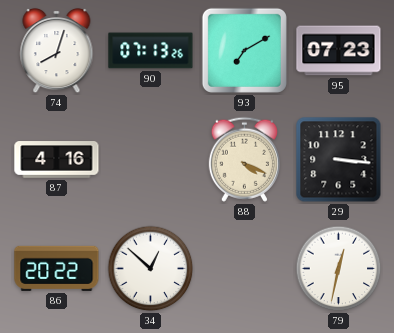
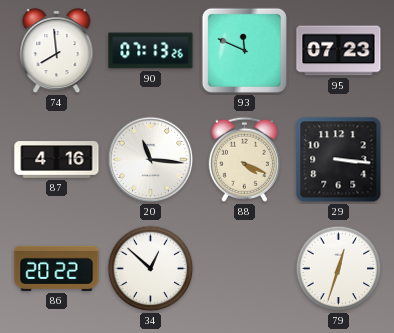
74: 8:03 -> 7:59 (57, 51)
93: 7:10 -> 11:49 (244, 50)
20: none -> 11:16 (151, 160)
79: 12:32 -> 12:33 (339, 269)
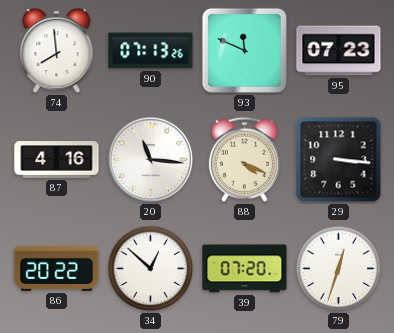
39: none -> 07:20 (245, 269)
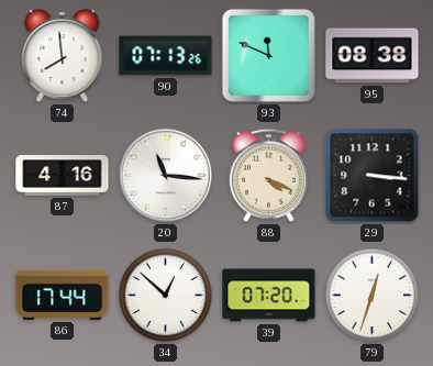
95: 07:23 -> 08:38 (373, 56)
86: 20:22 -> 17:44 (63, 295)
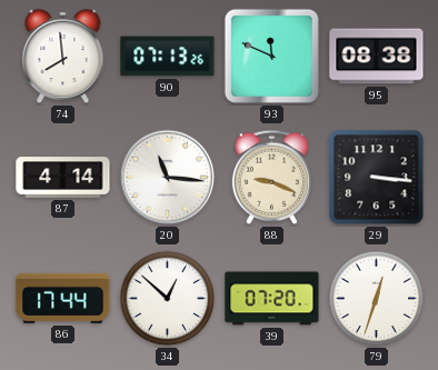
87: 4:16 -> 4:14 (63, 178)
88: 4:19 -> 9:19 (271, 177)
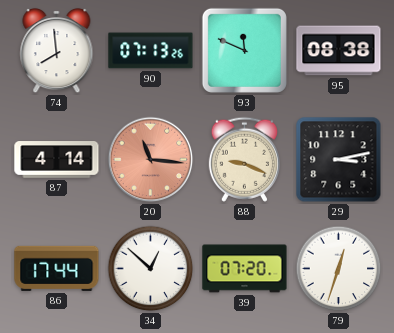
20 dial: white -> salmon (151, 160)
29: 3:16 -> 3:13 (339, 160)
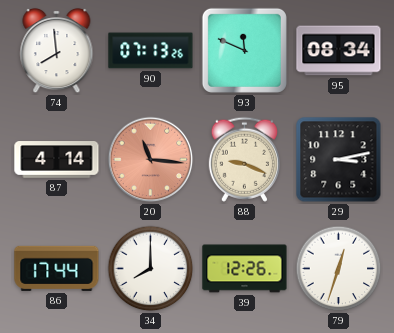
95: 08:38 -> 08:34 (339, 51)
34: 12:52 -> 8:00 (151, 269)
39: 07:20 -> 12:26 (245, 269)
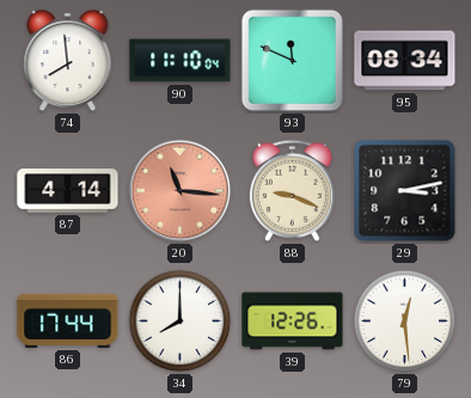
90: 07:13 -> 11:10 (181, 61)
79: 12:33 -> 12:29 (405, 322)
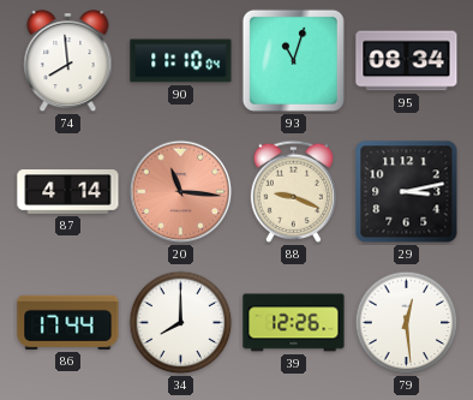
93: 11:49 -> 11:03 (293, 60)
